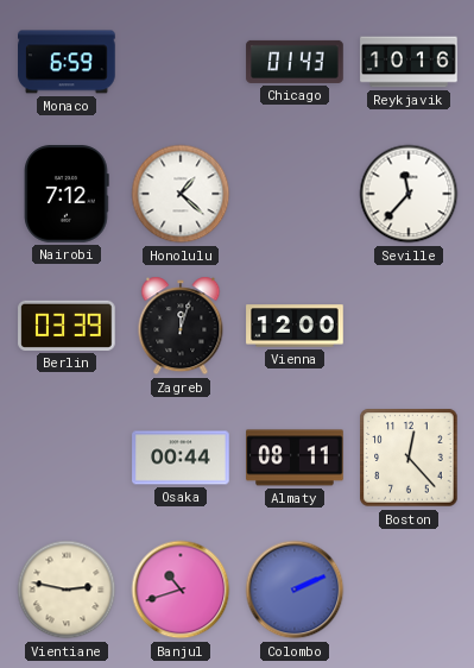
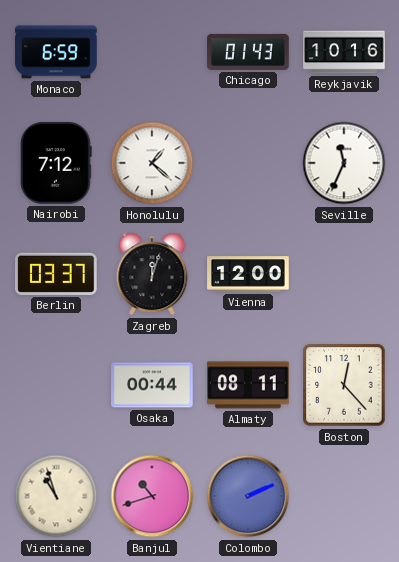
Seville: 11:37 -> 11:34 (344, 163)
Berlin: 03:39 -> 03:37 (56, 274)
Vientiane: 2:47 -> 10:57 (56, 496)
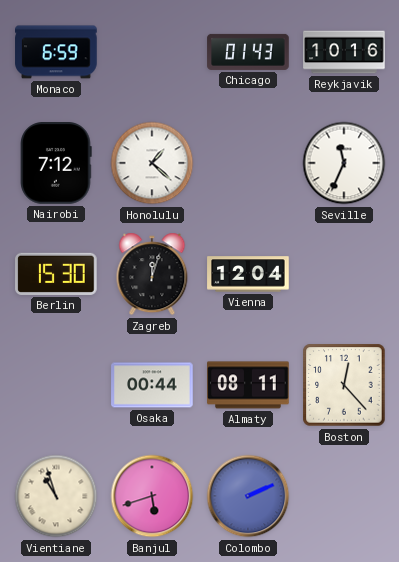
Berlin: 03:37 -> 15:30 (56, 274)
Vienna: 12:00 -> 12:04 (248, 274)
Banjul: 10:42 -> 5:42 (152, 496)
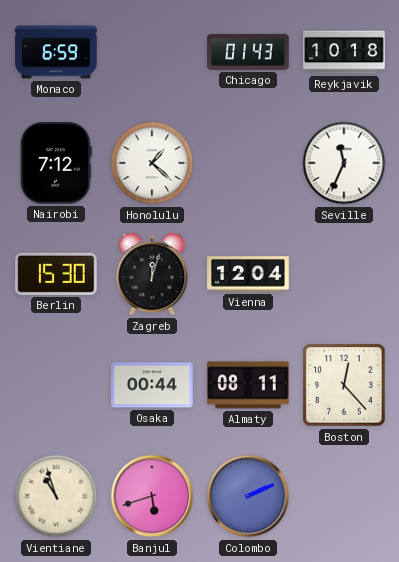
Reykjavik: 10:16 -> 10:18 (344, 52)
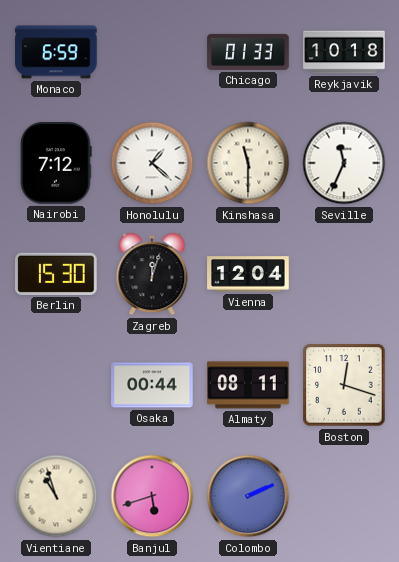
Chicago: 01:43 -> 01:33 (248, 52)
Kinshasa: none -> 11:30 (248, 163)
Boston: 12:23 -> 12:18 (344, 385)
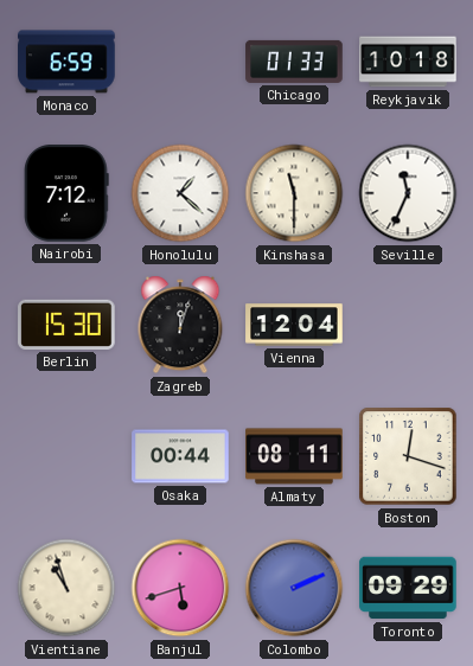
Toronto: none -> 09:29 (408, 588)
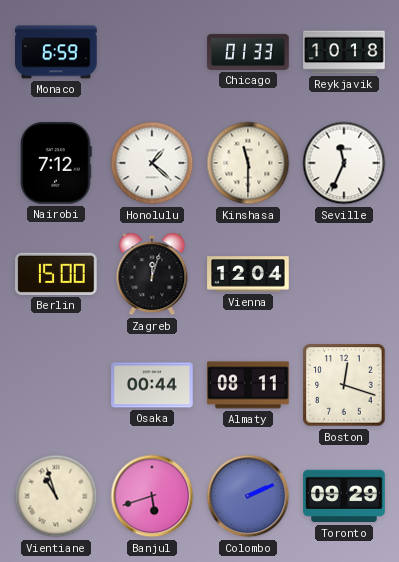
Berlin: 15:30 -> 15:00 (56, 274)
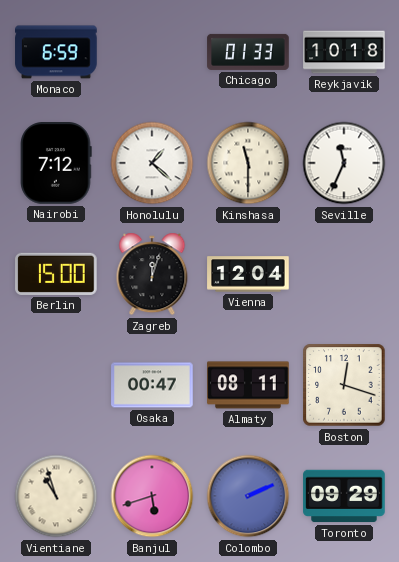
Osaka: 00:44 -> 00:47 (152, 385)
